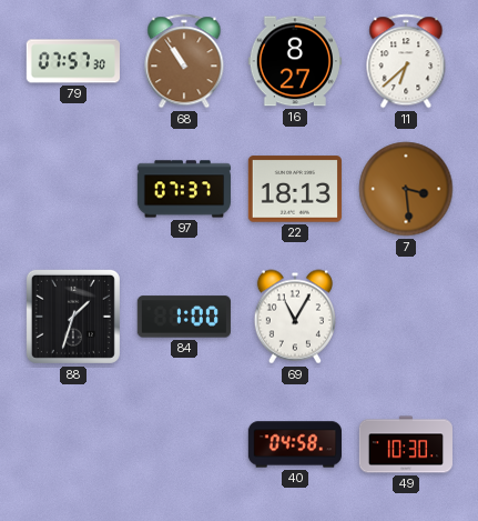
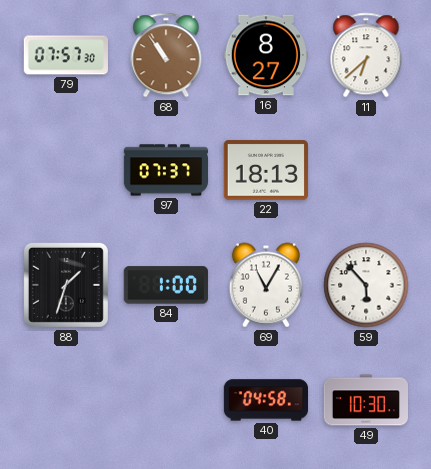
7: 3:29 -> none (406, 189)
59: none -> 5:53 (366, 285)
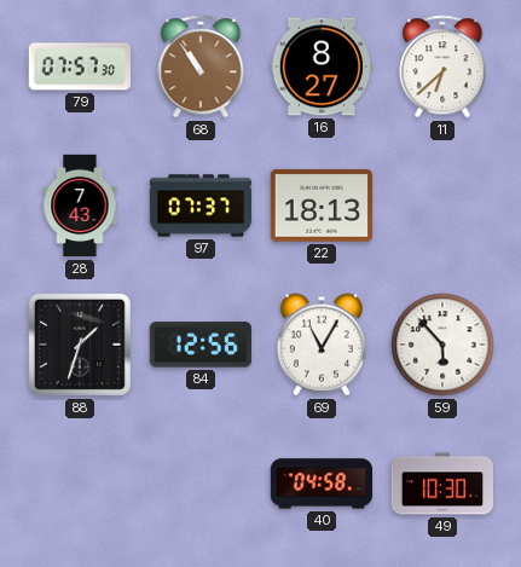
28: none -> 7:43 (80, 206)
84: 1:00 -> 12:56 (201, 345)
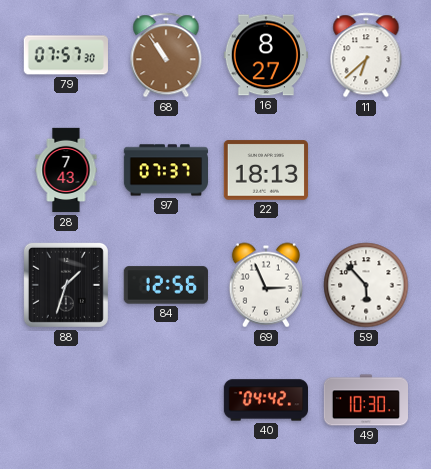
69: 11:05 -> 2:56 (266, 285)
40: 04:58 -> 04:42 (265, 400)
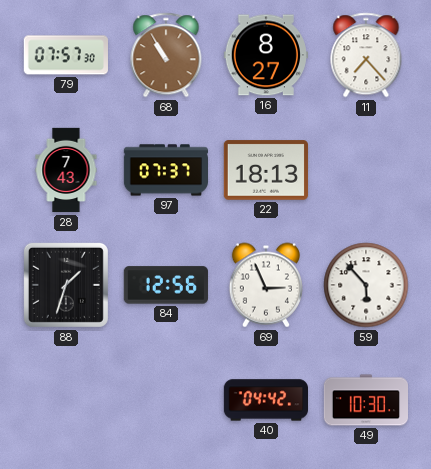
68: 10:54 -> 10:55 (166, 55)
11: 6:38 -> 7:23 (366, 55)
